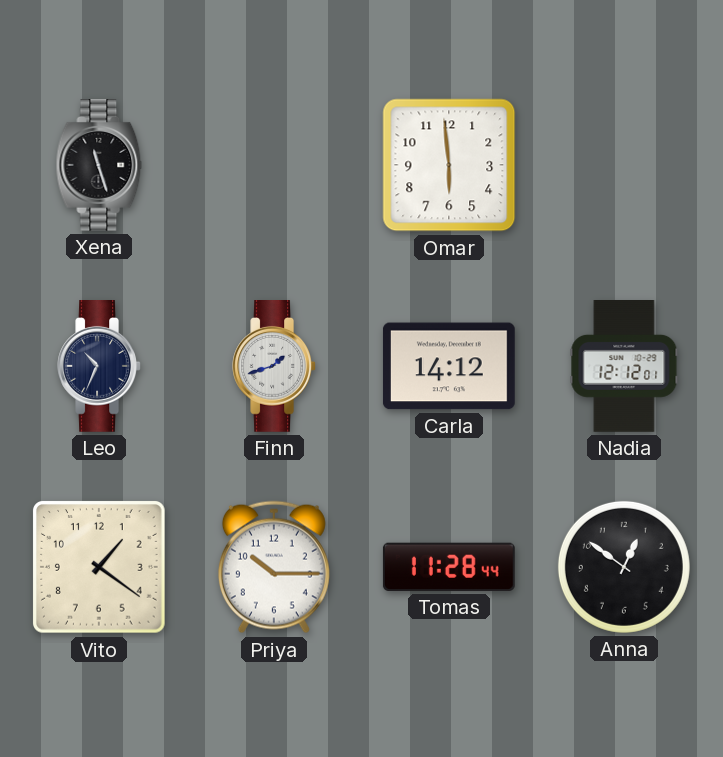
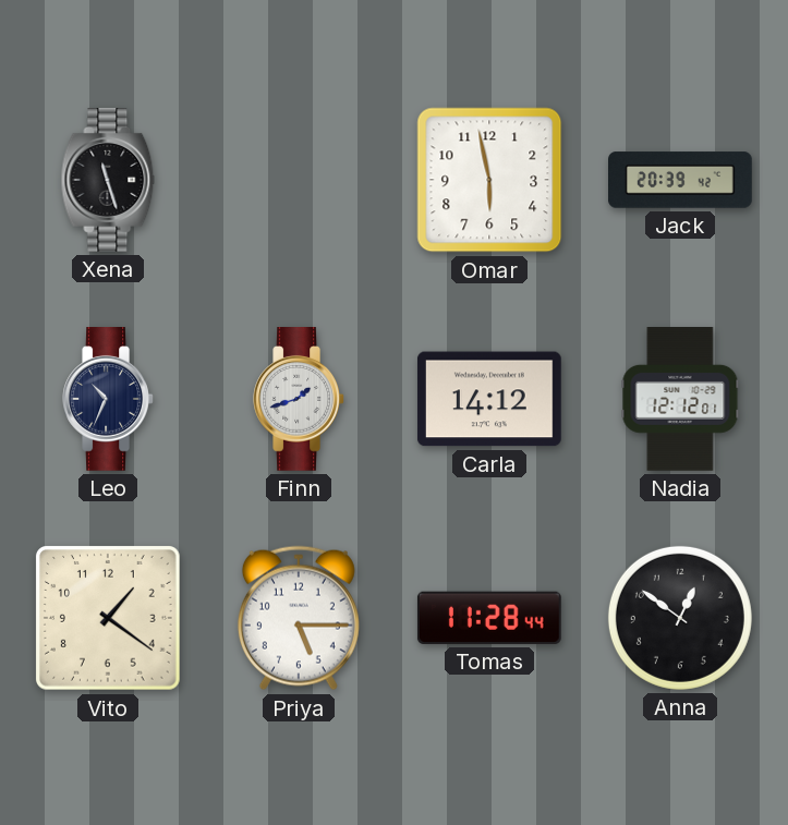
Omar: 5:59 -> 5:58 (489, 180)
Jack: none -> 20:39 (681, 180)
Priya: 10:15 -> 5:15 (299, 618)
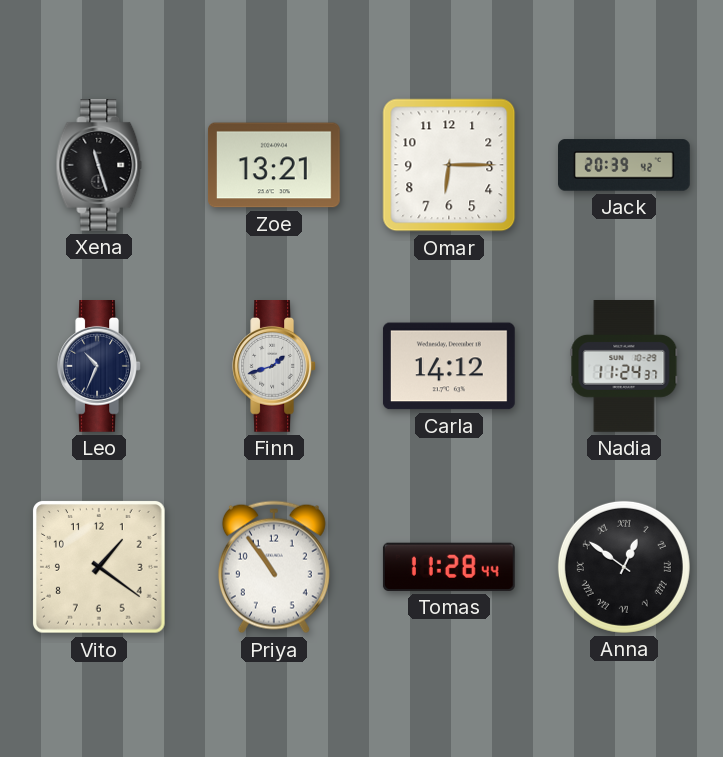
Zoe: none -> 13:21 (274, 165)
Omar: 5:58 -> 6:15 (449, 165)
Nadia: 12:12 -> 11:24 (624, 367)
Priya: 5:15 -> 10:54 (274, 567)
Anna numerals: Arabic -> Roman (624, 567)
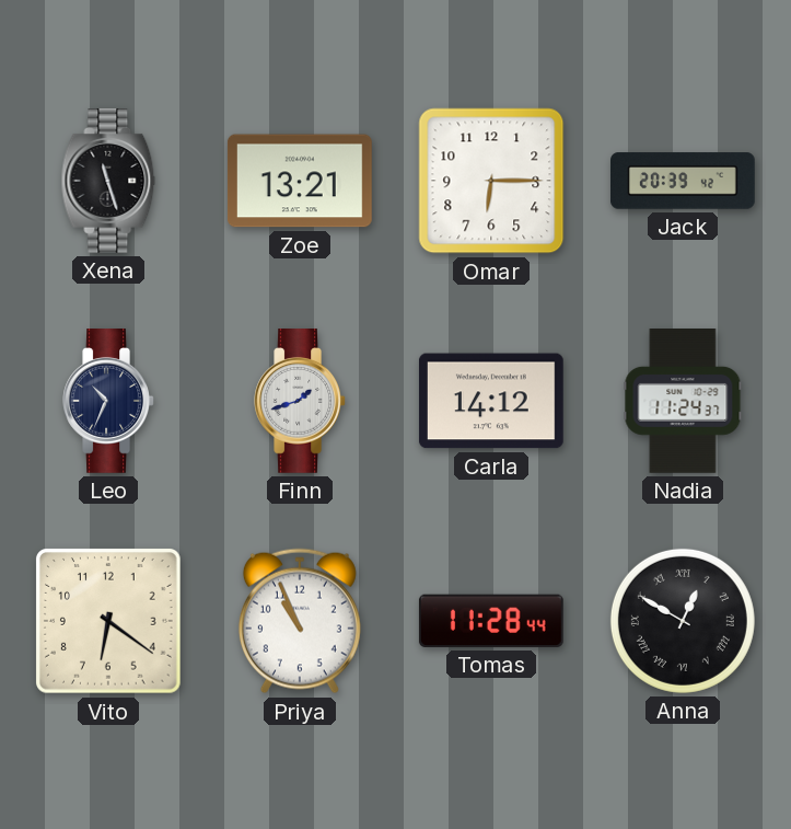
Vito: 1:21 -> 6:21 (109, 622)
Priya: 10:54 -> 10:56 (300, 621)
Anna: 12:51 -> 12:50 (683, 621)
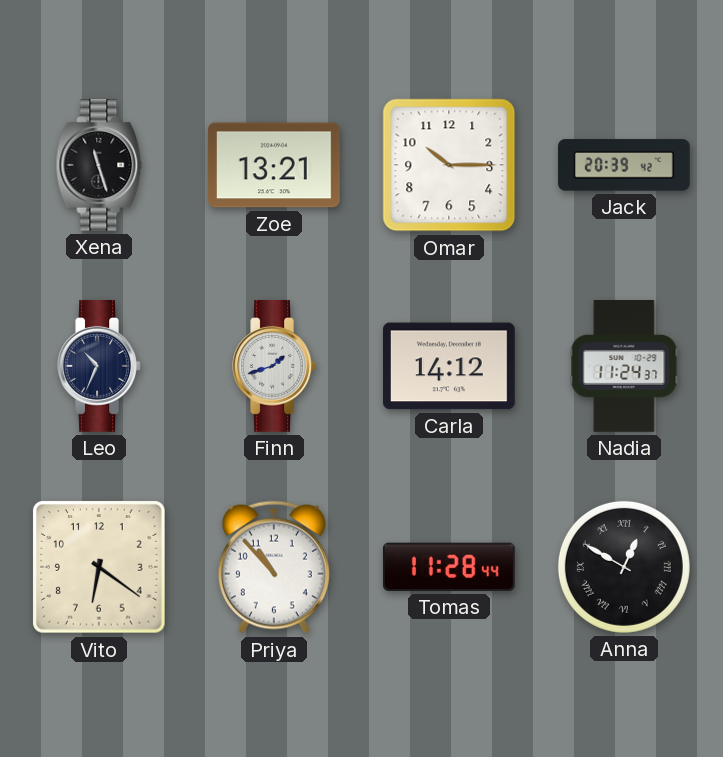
Omar: 6:15 -> 10:15 (449, 165)
Priya: 10:56 -> 10:53 (274, 567)
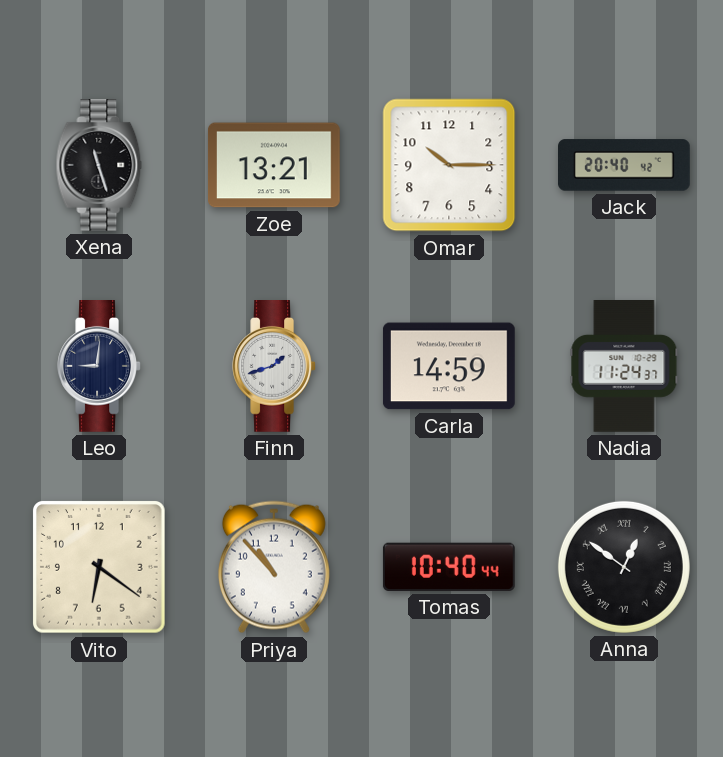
Jack: 20:39 -> 20:40 (625, 165)
Leo: 10:34 -> 9:01 (99, 367)
Carla: 14:12 -> 14:59 (449, 366)
Tomas: 11:28 -> 10:40 (449, 567)
Anna: 12:50 -> 12:51 (624, 567)
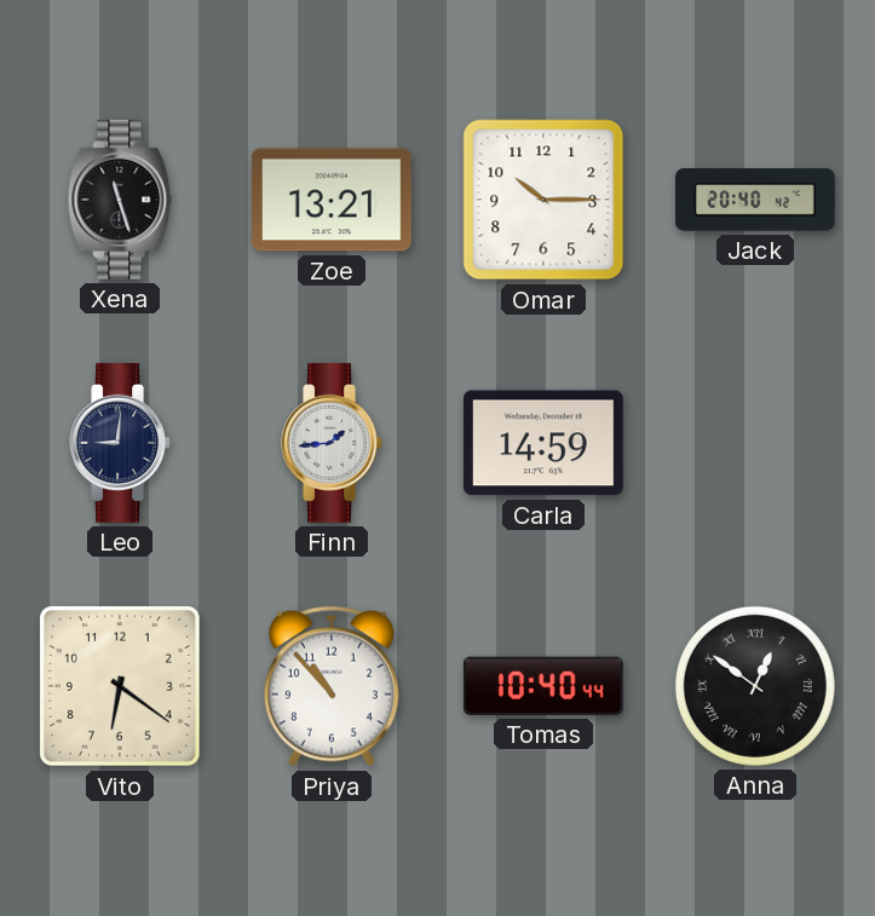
Finn: 1:42 -> 1:44 (332, 444)
Nadia: 11:24 -> none (624, 367)
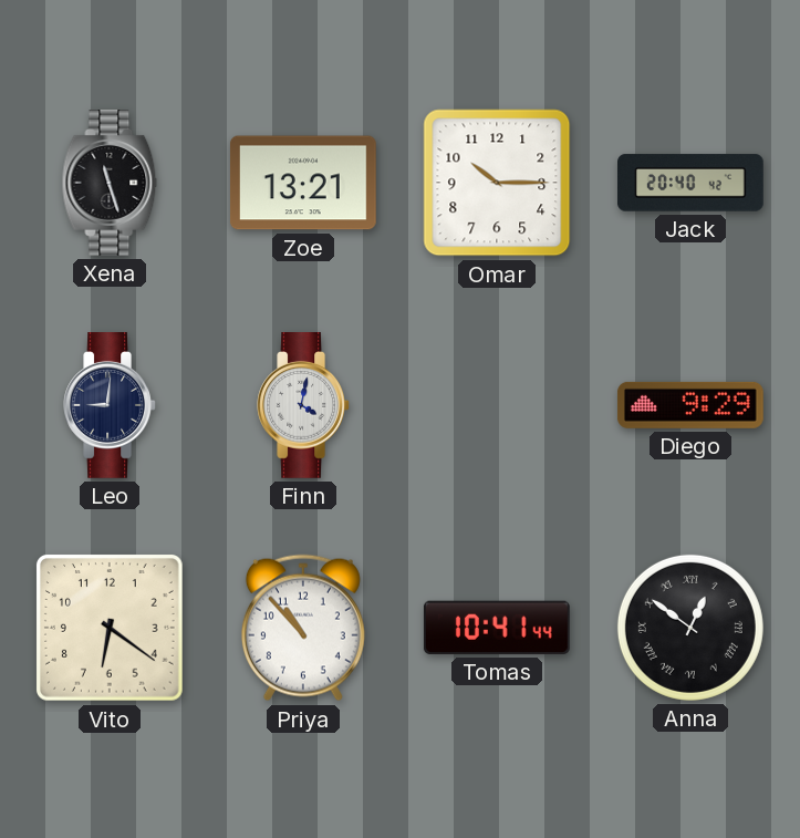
Finn: 1:44 -> 4:02 (303, 406)
Carla: 14:59 -> none (543, 443)
Diego: none -> 9:29 (690, 405)
Tomas: 10:40 -> 10:41 (497, 628)
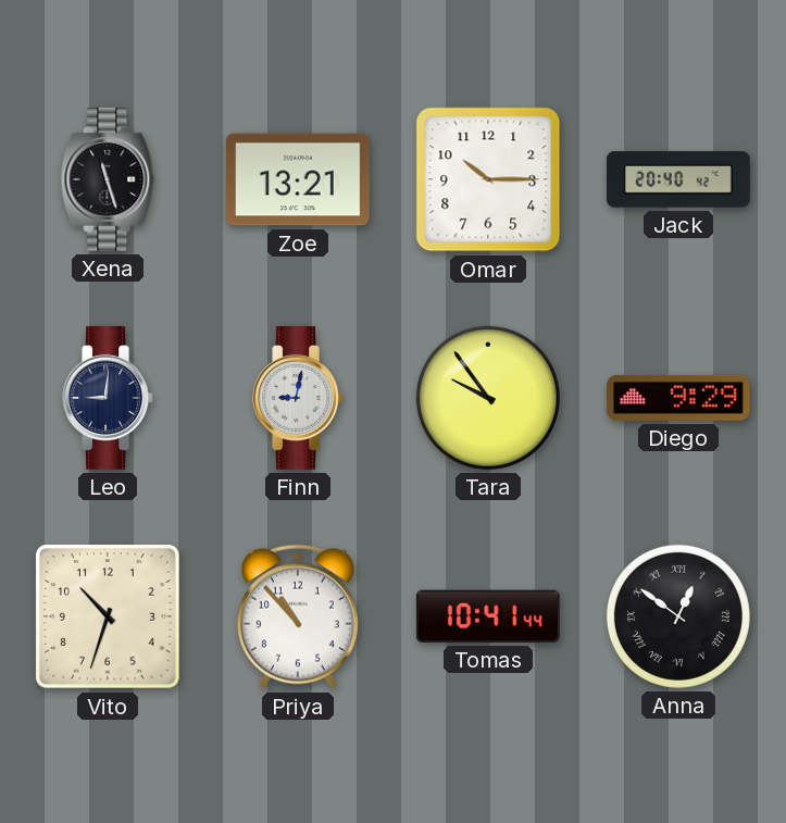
Finn: 4:02 -> 9:02 (298, 399)
Tara: none -> 9:54 (488, 398)
Vito: 6:21 -> 10:33 (109, 618)
